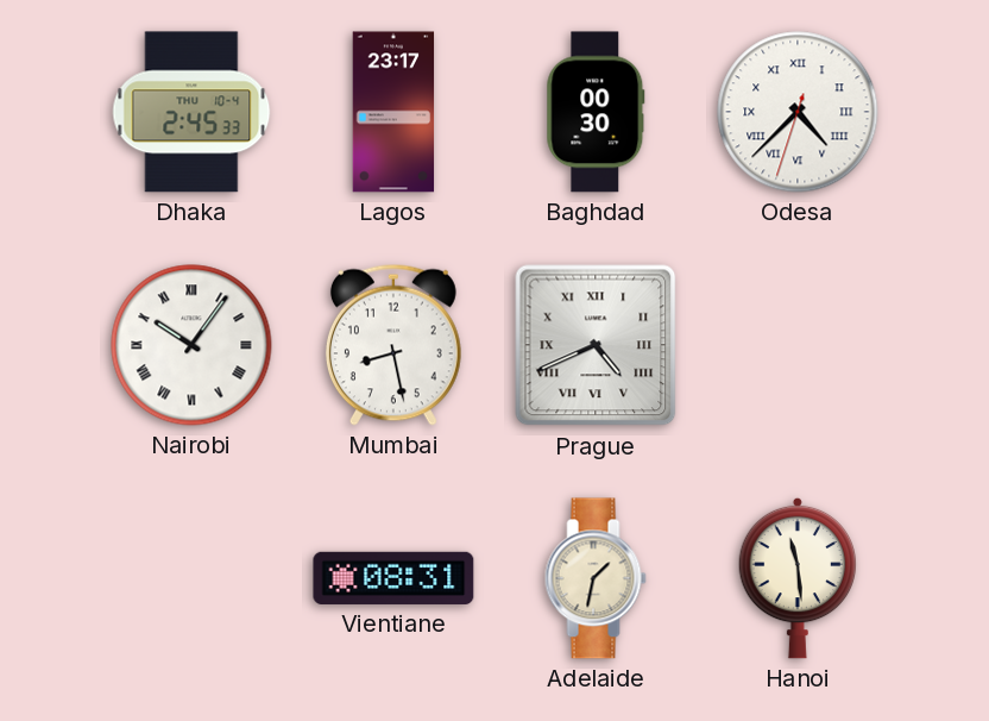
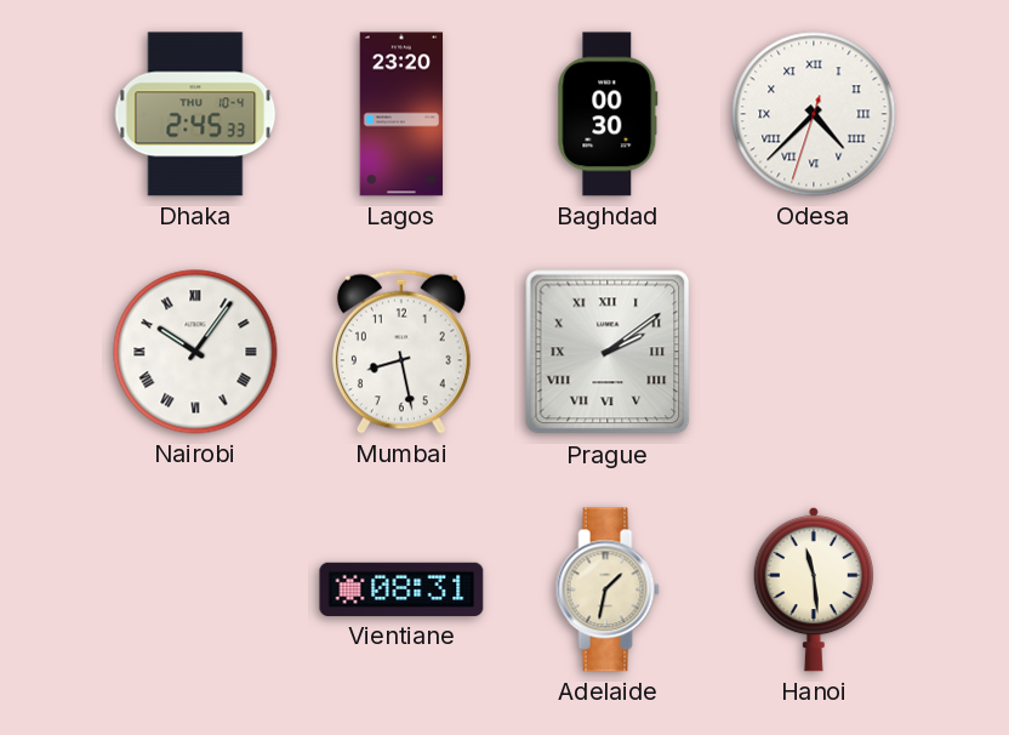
Lagos: 23:17 -> 23:20 (401, 114)
Prague: 4:41 -> 2:09 (608, 352)
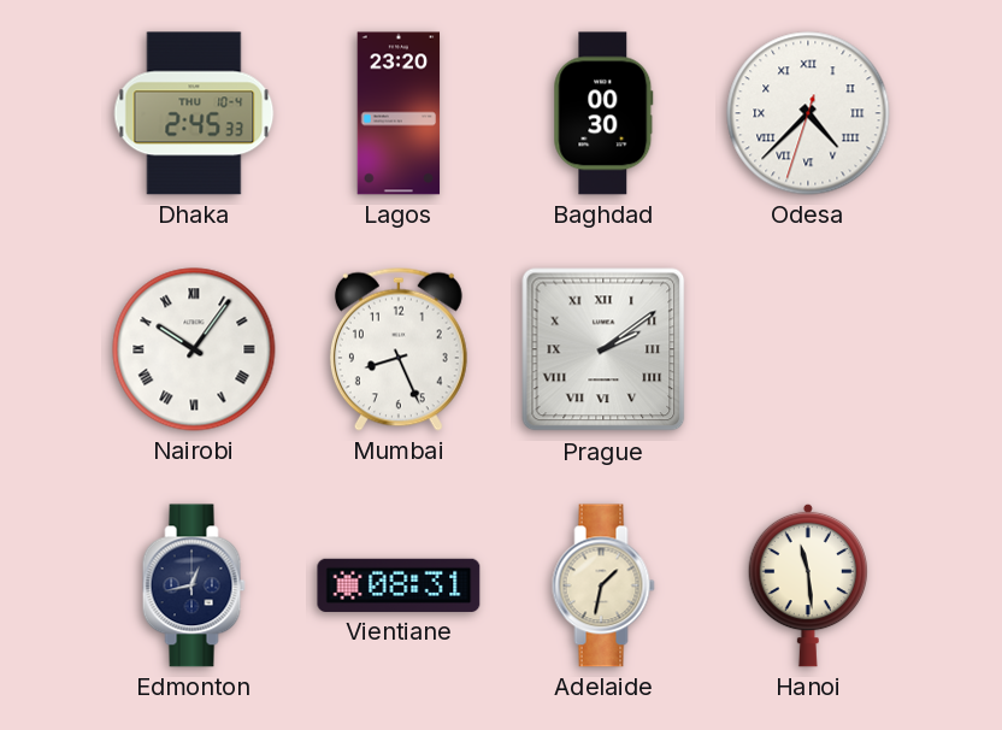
Mumbai: 8:28 -> 8:26 (399, 349)
Edmonton: none -> 12:43 (194, 585)
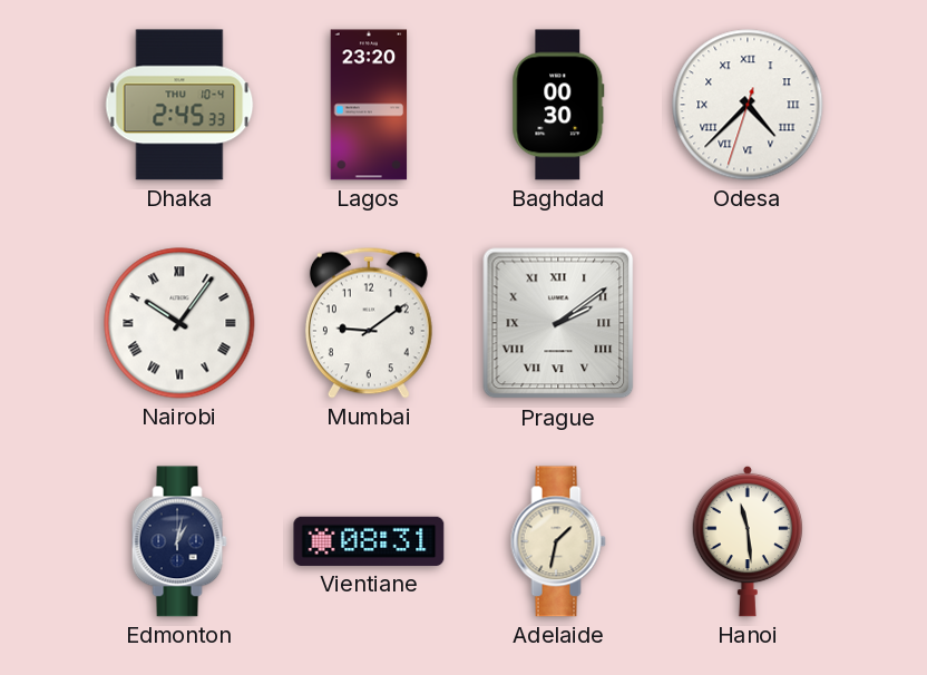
Mumbai: 8:26 -> 9:09 (369, 323)
Edmonton: 12:43 -> 1:02 (179, 541)
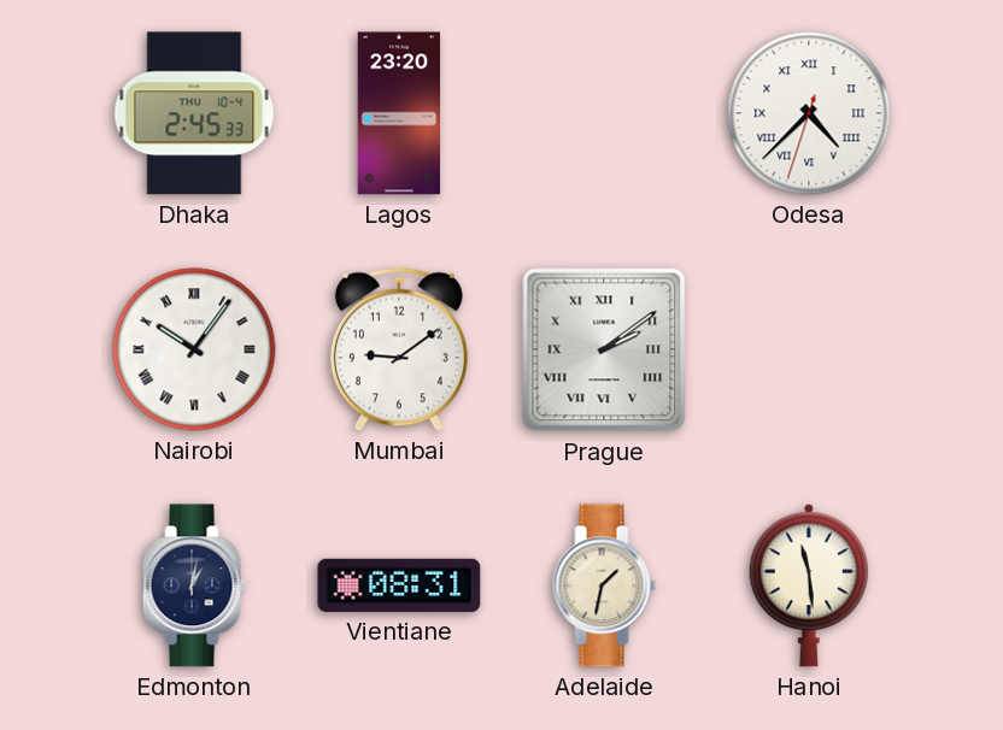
Baghdad: 00:30 -> none (558, 105)
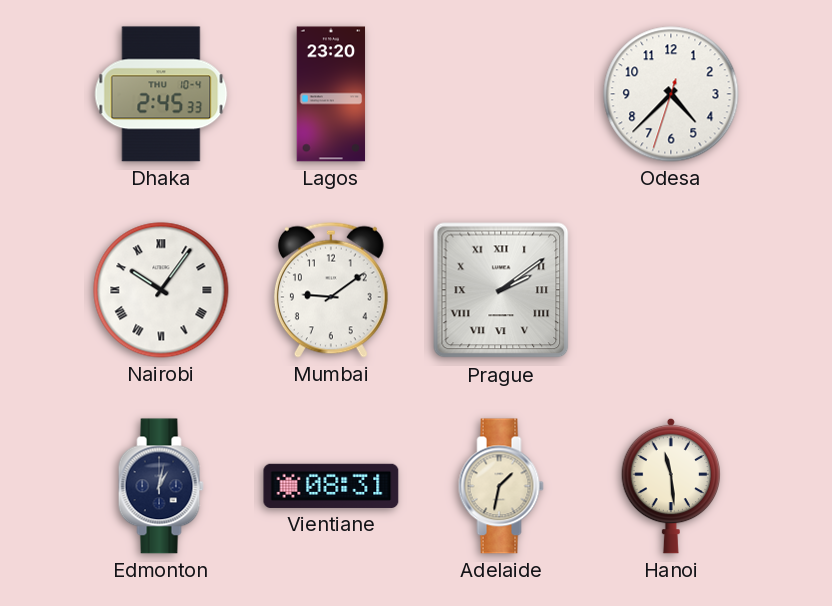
Odesa numerals: Roman -> Arabic (671, 94)
